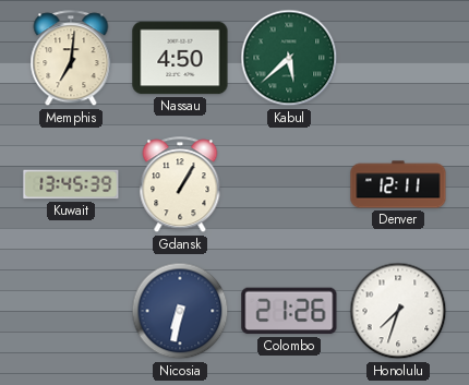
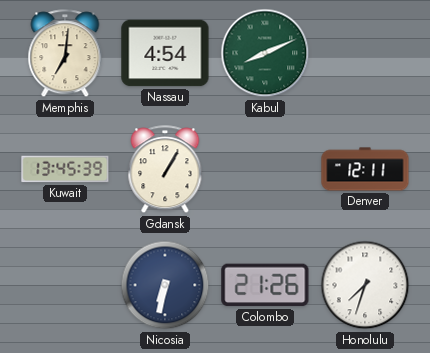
Nassau: 4:50 -> 4:54 (165, 53)
Kabul: 5:38 -> 8:11 (265, 53)
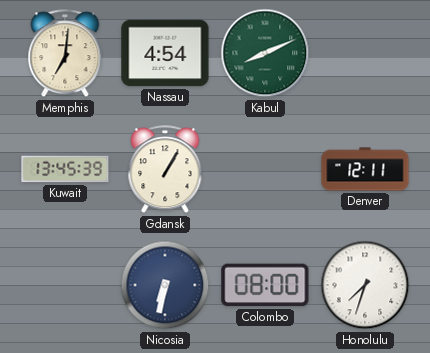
Colombo: 21:26 -> 08:00 (265, 285)
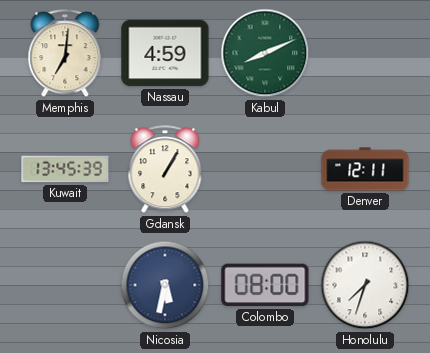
Nassau: 4:54 -> 4:59 (165, 53)
Nicosia: 6:32 -> 5:32 (165, 285)
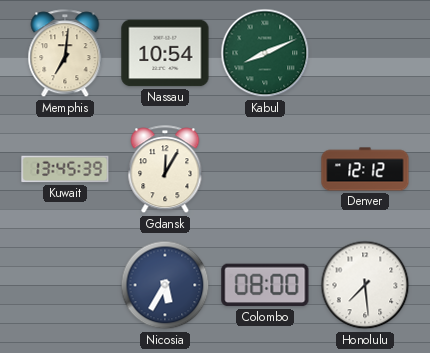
Nassau: 4:59 -> 10:54 (165, 53)
Gdansk: 1:05 -> 12:05 (165, 170)
Denver: 12:11 -> 12:12 (365, 169)
Nicosia: 5:32 -> 5:35 (165, 285)
Honolulu: 7:33 -> 7:29 (365, 285)
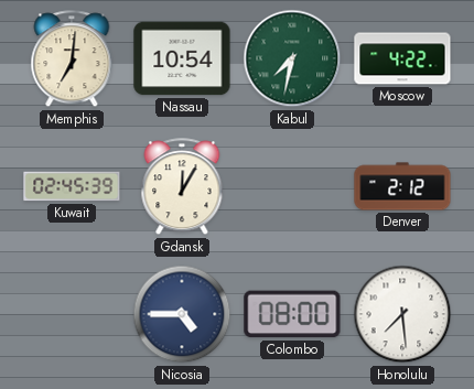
Kabul: 8:11 -> 7:32 (292, 58)
Moscow: none -> 4:22 (402, 58)
Kuwait: 13:45 -> 02:45 (72, 186)
Denver: 12:12 -> 2:12 (402, 186)
Nicosia: 5:35 -> 4:45 (182, 314)
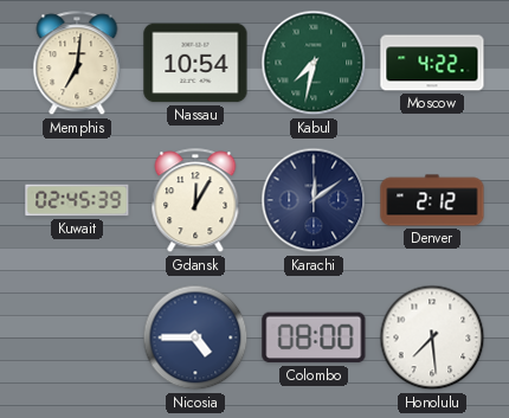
Karachi: none -> 12:09 (314, 200)
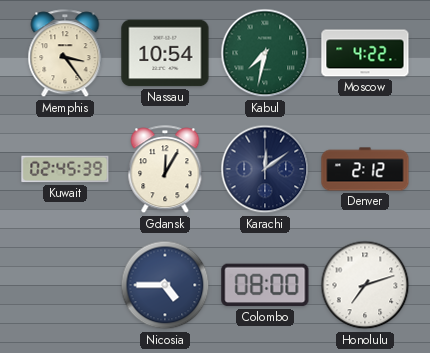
Memphis: 7:01 -> 3:24 (65, 54)
Honolulu: 7:29 -> 7:12 (365, 285)
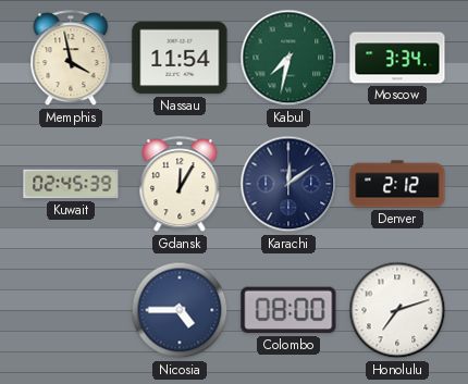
Memphis: 3:24 -> 3:58 (71, 59)
Nassau: 10:54 -> 11:54 (180, 58)
Moscow: 4:22 -> 3:34 (397, 58)
